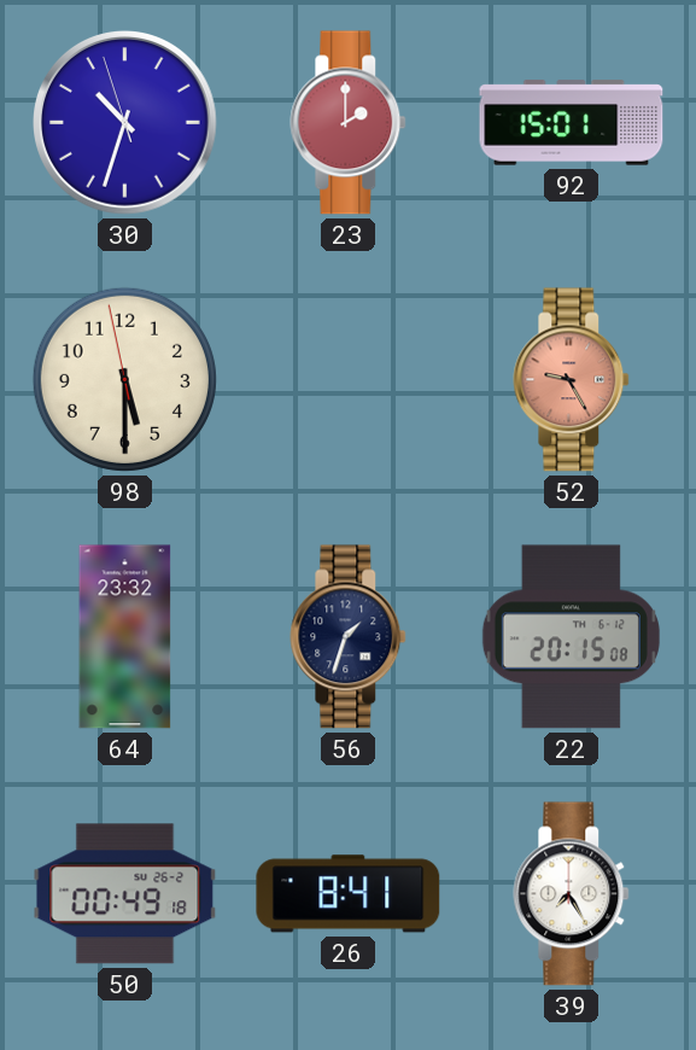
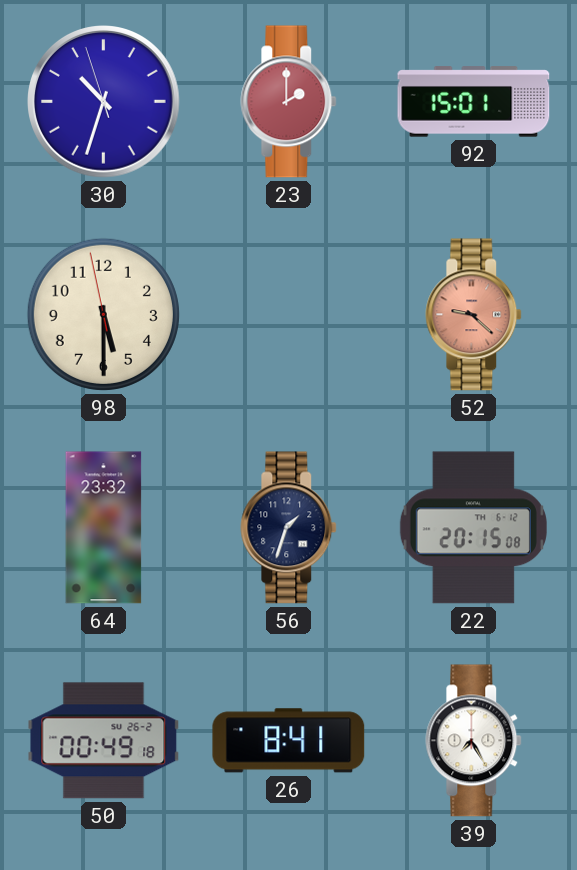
52: 9:25 -> 9:22 (474, 315)
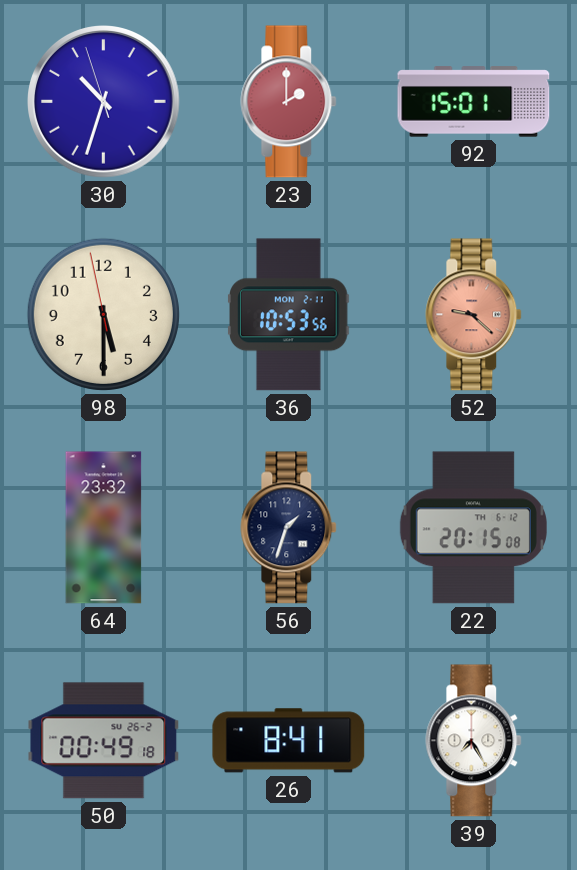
36: none -> 10:53 (289, 315)
